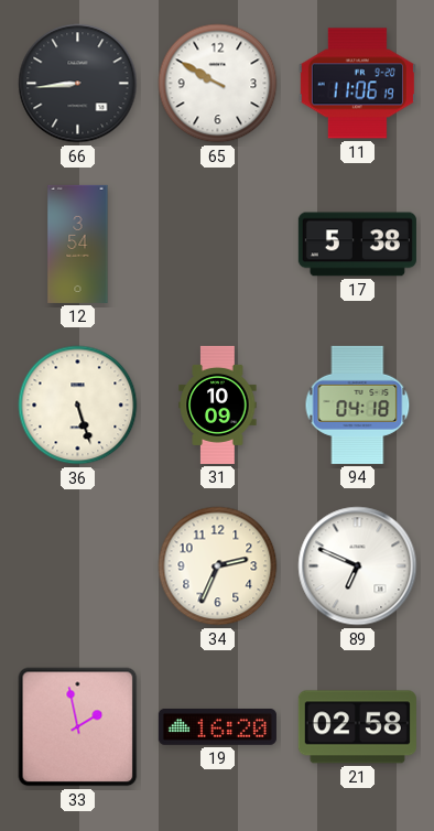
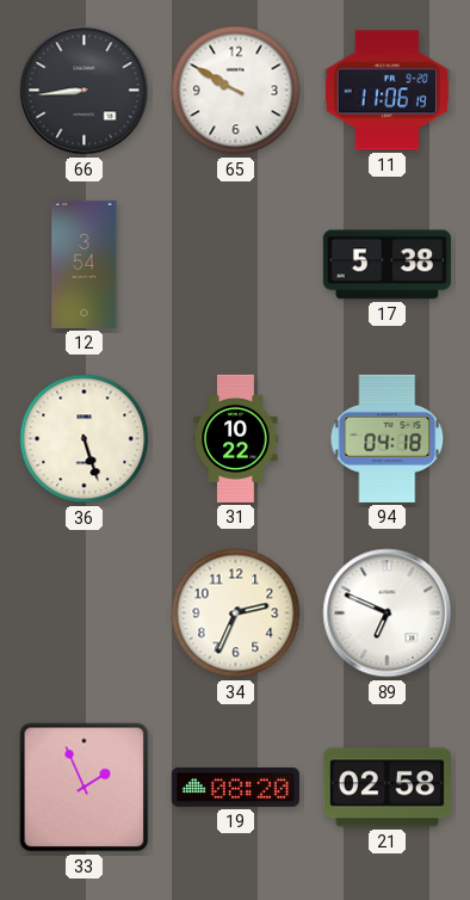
31: 10:09 -> 10:22 (236, 438)
33: 1:58 -> 1:56 (85, 788)
19: 16:20 -> 08:20 (235, 787)
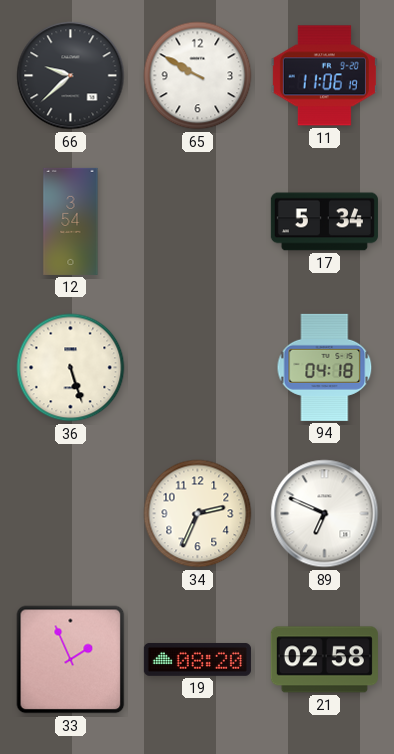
66: 8:44 -> 9:38 (71, 76)
17: 5:38 -> 5:34 (324, 222)
31: 10:22 -> none (236, 438)
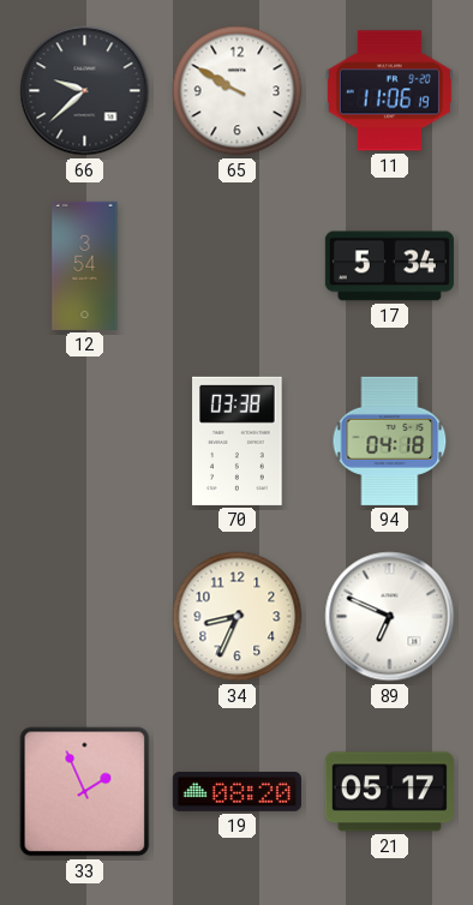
36: 5:27 -> none (71, 368)
70: none -> 03:38 (238, 440)
34: 2:34 -> 8:34 (238, 617)
21: 02:58 -> 05:17 (389, 792)
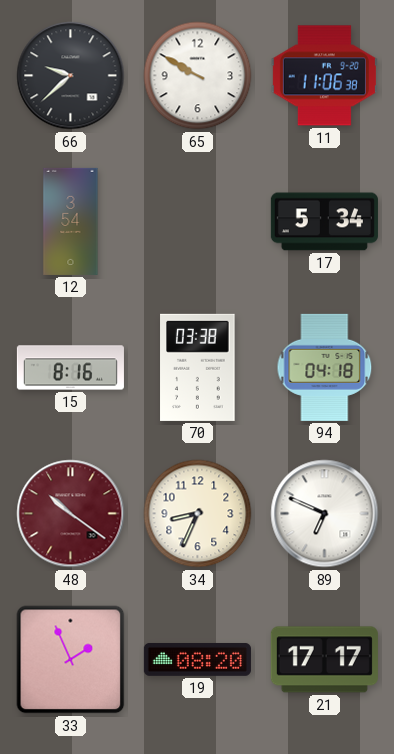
11: 11:06:19 -> 11:06:38 (324, 76)
15: none -> 8:16 (70, 368)
48: none -> 10:21 (71, 514)
21: 05:17 -> 17:17 (324, 660)
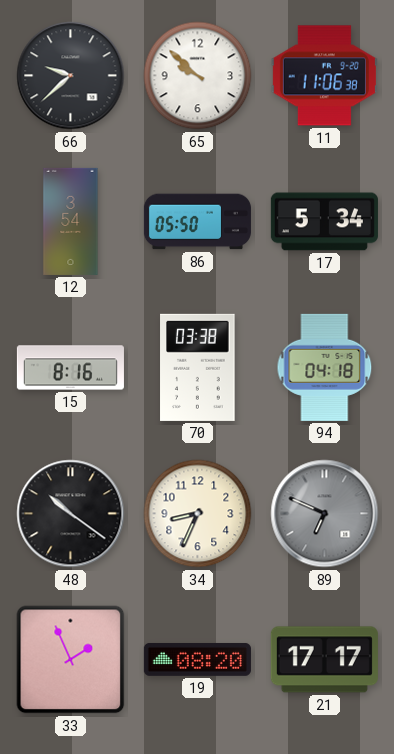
65: 9:50 -> 9:52 (198, 76)
86: none -> 05:50 (197, 222)
48 dial: burgundy -> black (71, 514)
89 dial: white -> grey (325, 514)
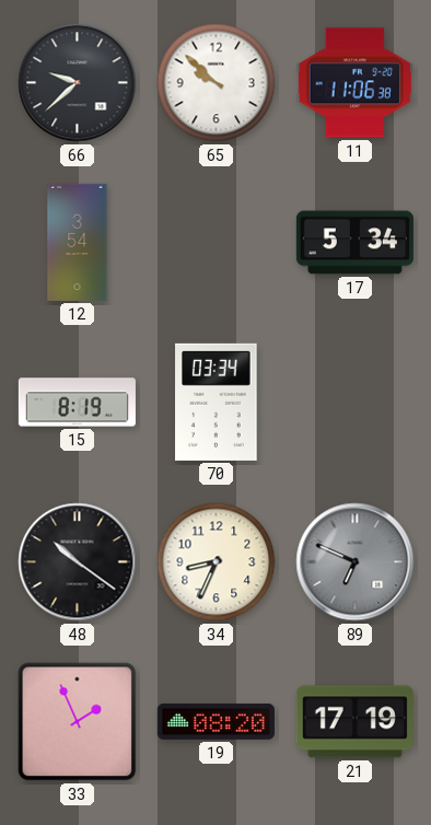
86: 05:50 -> none (197, 222)
15: 8:16 -> 8:19 (77, 403)
70: 03:38 -> 03:34 (217, 402)
94: 04:18 -> none (325, 367)
21: 17:17 -> 17:19 (354, 722)
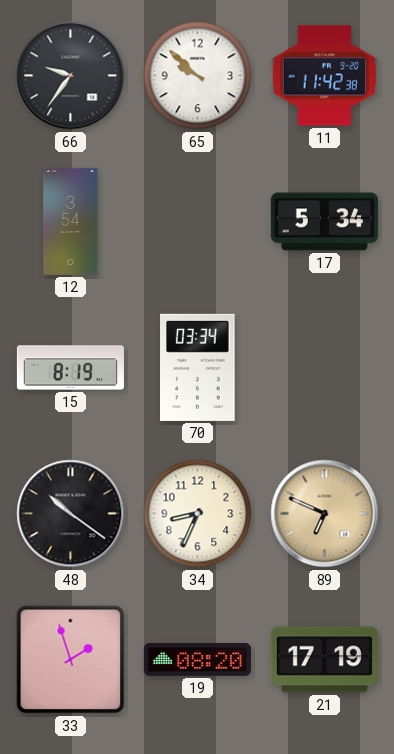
66: 9:38 -> 9:36 (71, 76)
11: 11:06 -> 11:42 (324, 76)
89 dial: grey -> champagne (325, 514)
33: 1:56 -> 1:57 (71, 660)
